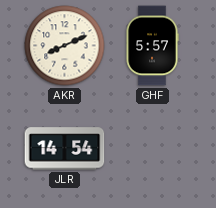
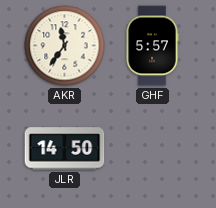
AKR: 8:11 -> 11:36 (65, 46)
JLR: 14:54 -> 14:50 (65, 149)
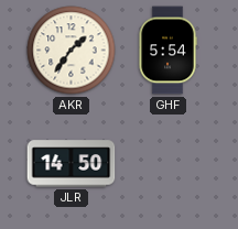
AKR: 11:36 -> 1:36 (72, 51)
GHF: 5:57 -> 5:54 (167, 51)
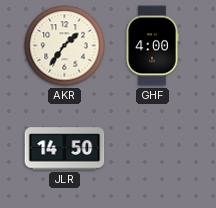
GHF: 5:54 -> 4:00 (152, 46)
